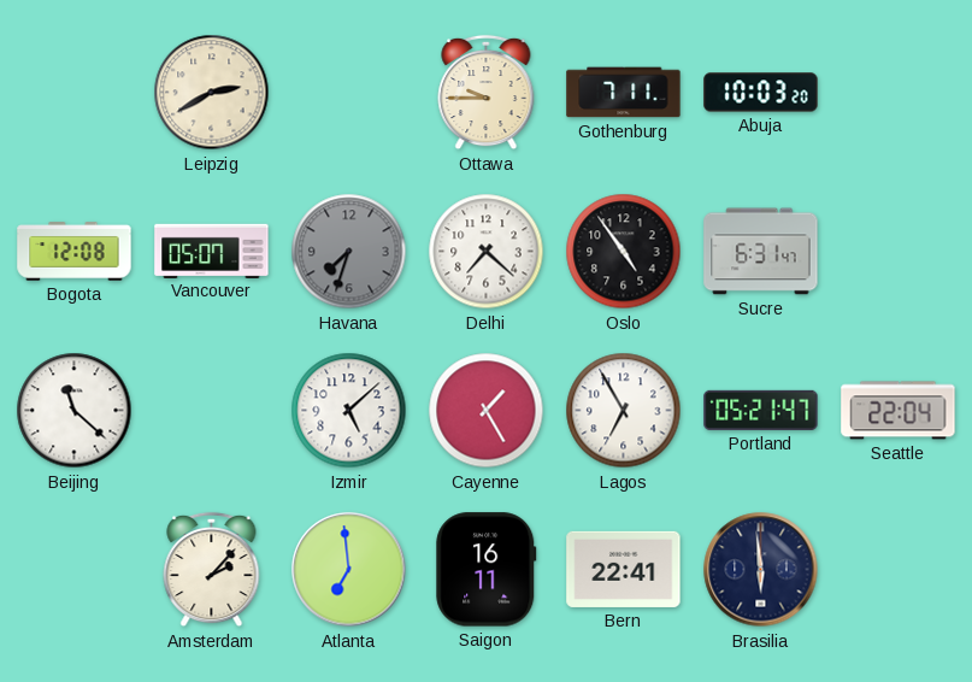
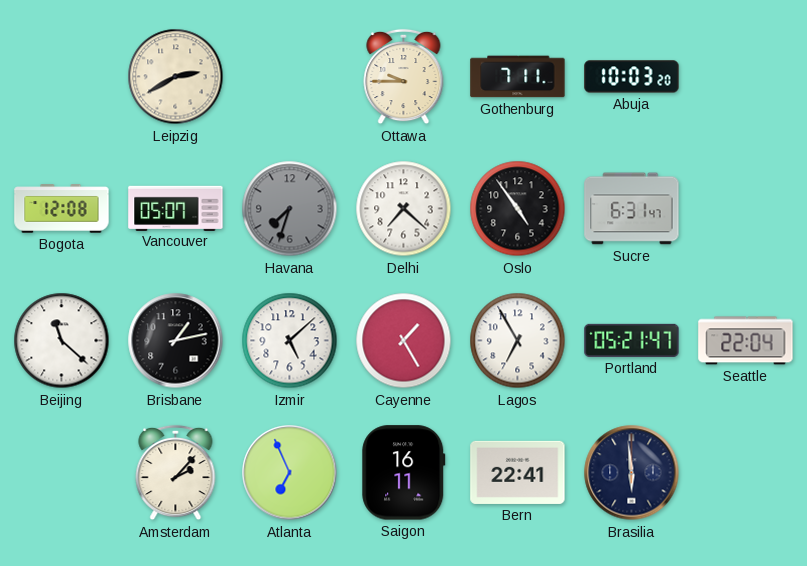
Brisbane: none -> 1:13 (176, 341)
Atlanta: 6:59 -> 6:56 (290, 473)
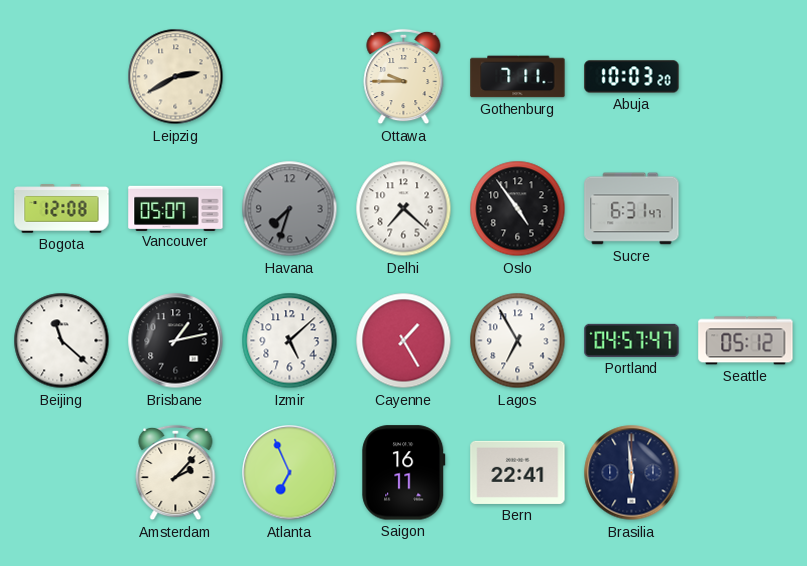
Portland: 05:21 -> 04:57 (632, 340)
Seattle: 22:04 -> 05:12 (746, 341)
